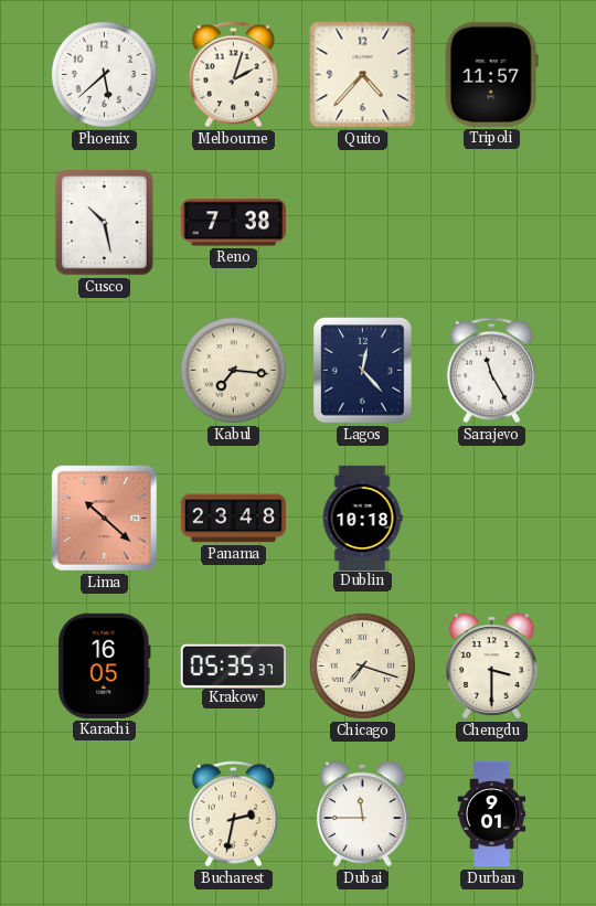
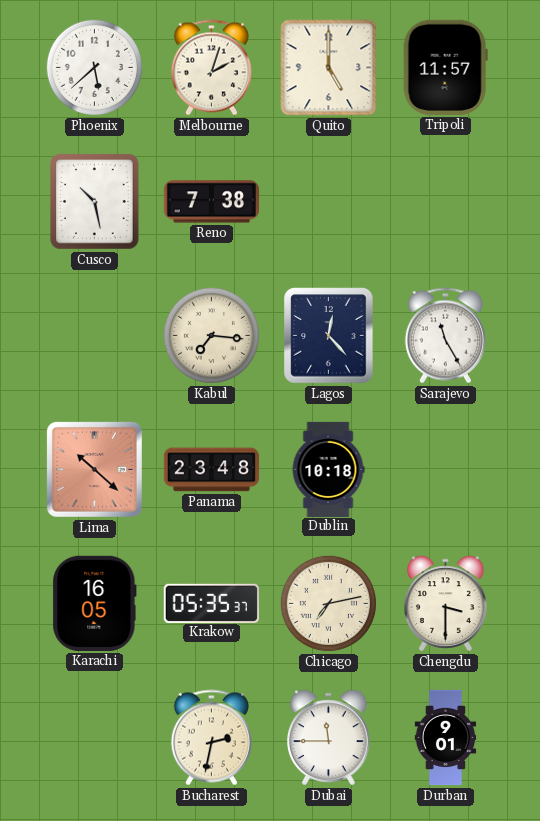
Quito: 4:37 -> 5:00 (329, 68)
Chicago: 7:18 -> 7:13 (328, 603)
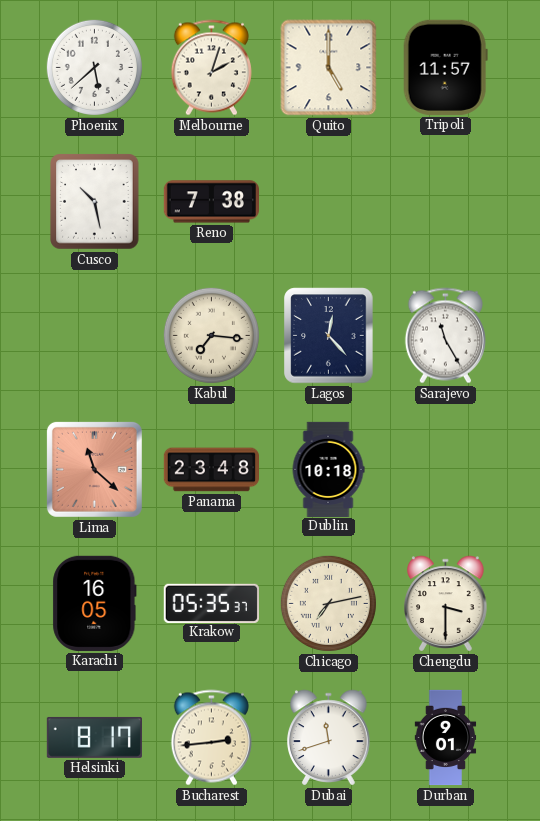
Lima: 10:22 -> 11:22 (94, 469)
Helsinki: none -> 8:17 (94, 737)
Bucharest: 2:32 -> 2:44 (211, 738)
Dubai: 11:45 -> 11:42 (329, 738)
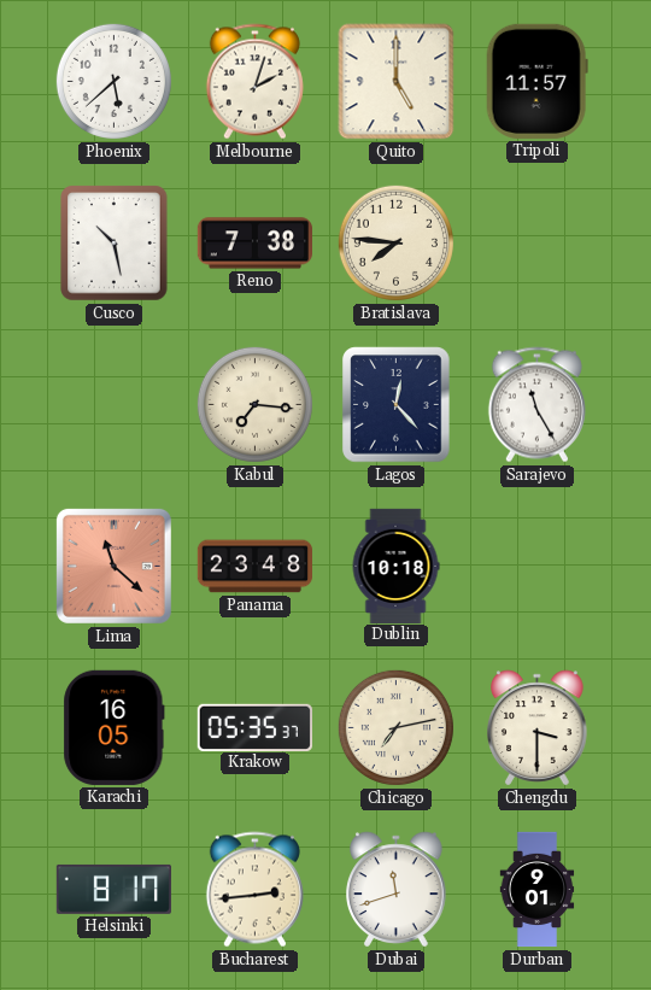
Bratislava: none -> 7:46 (395, 242)
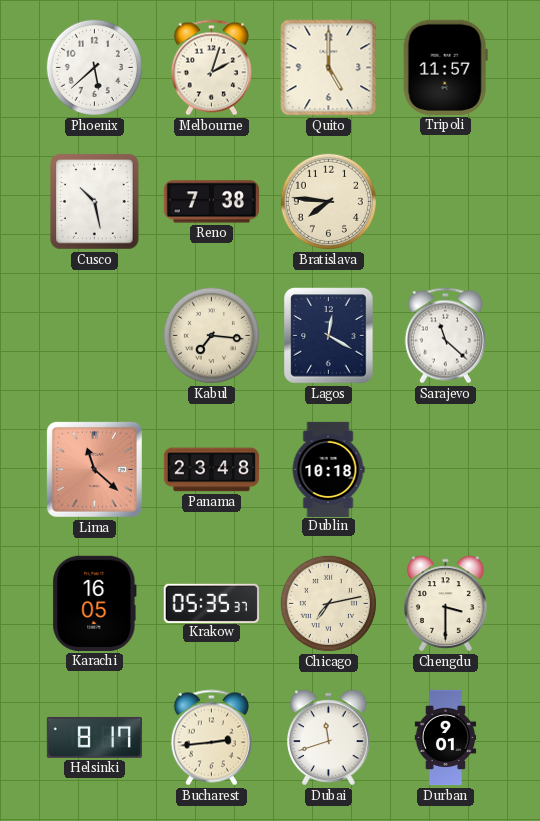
Lagos: 12:23 -> 12:20 (329, 336)
Sarajevo: 11:25 -> 11:22 (445, 336)
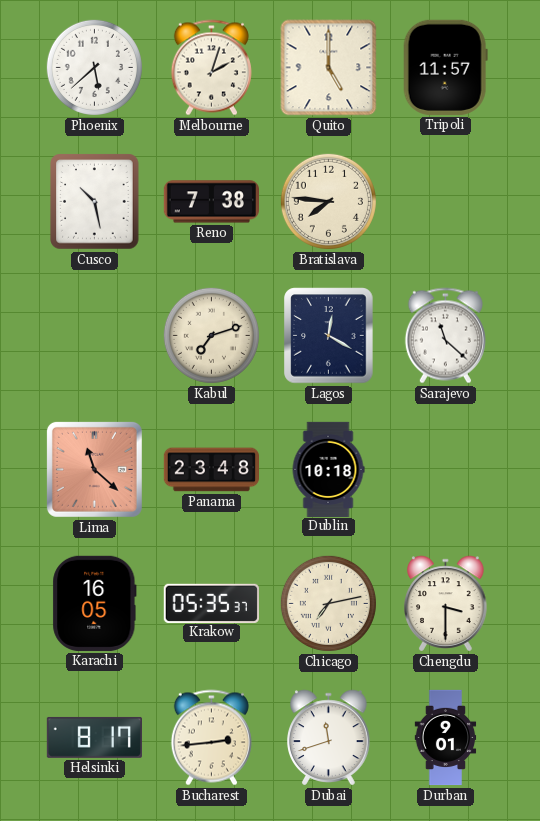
Kabul: 7:16 -> 7:12 (211, 335)
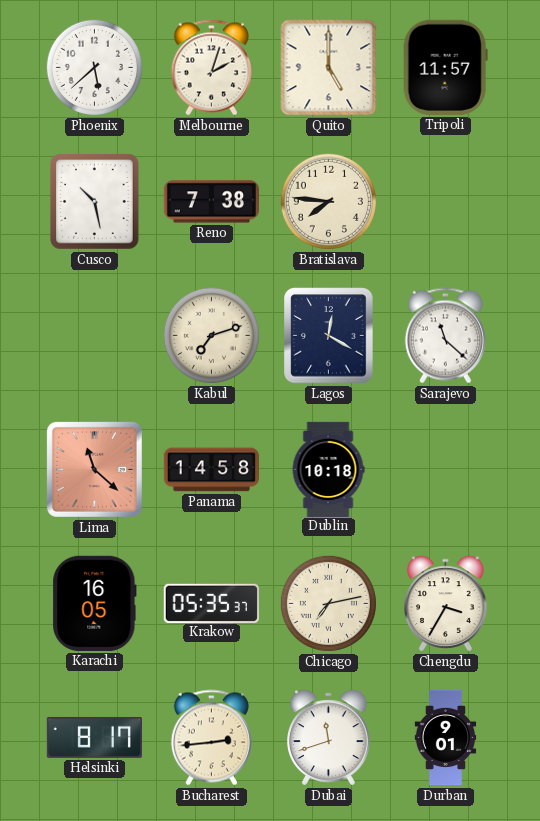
Panama: 23:48 -> 14:58 (211, 470)
Chengdu: 3:30 -> 3:35 (446, 604)
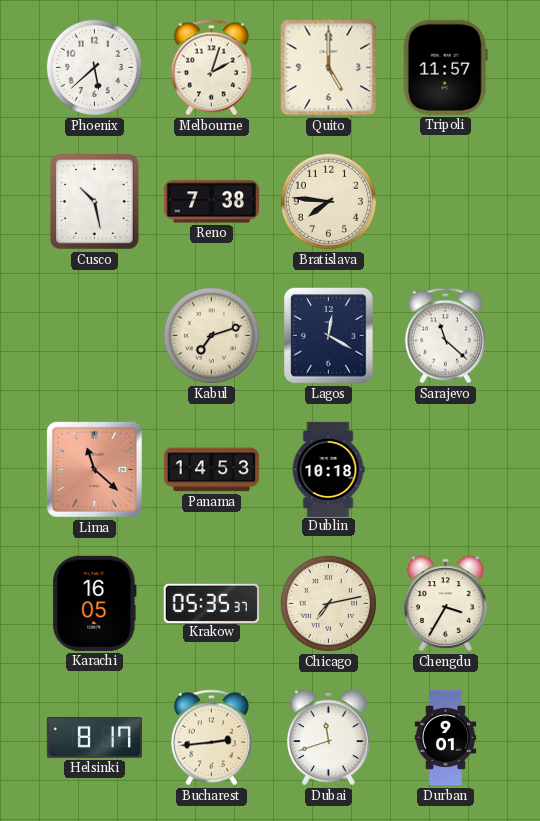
Panama: 14:58 -> 14:53 (211, 470)
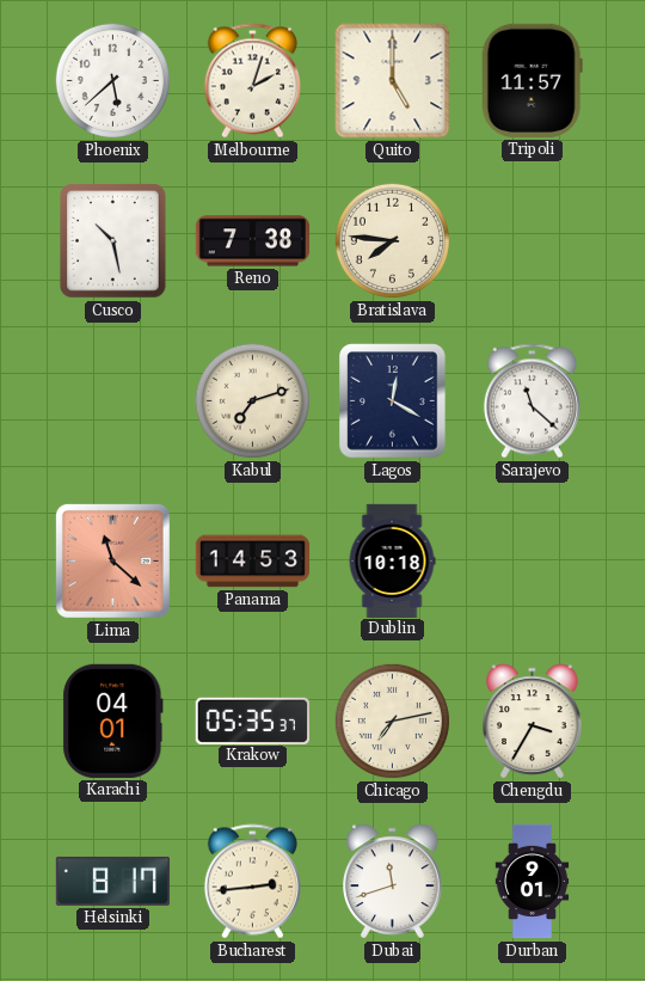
Karachi: 16:05 -> 04:01 (113, 721)
